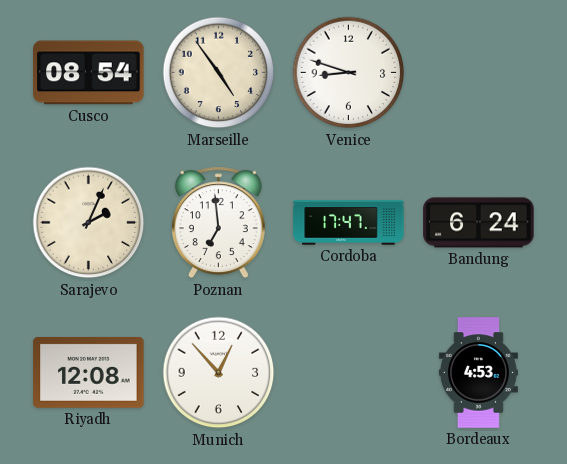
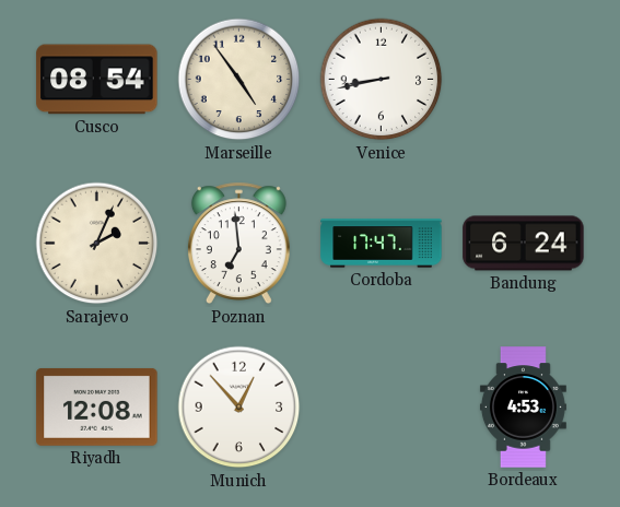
Venice: 8:48 -> 8:43 (382, 80)
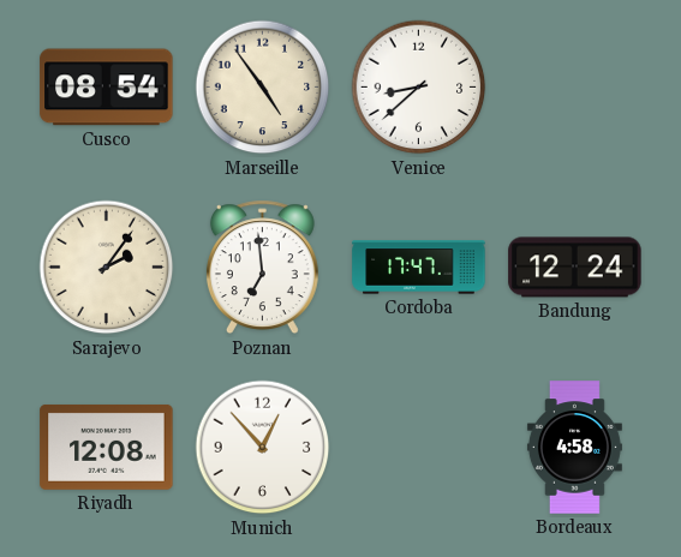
Venice: 8:43 -> 8:38 (419, 88)
Sarajevo: 2:04 -> 2:06 (107, 268)
Bandung: 6:24 -> 12:24 (575, 268)
Bordeaux: 4:53 -> 4:58 (574, 448)
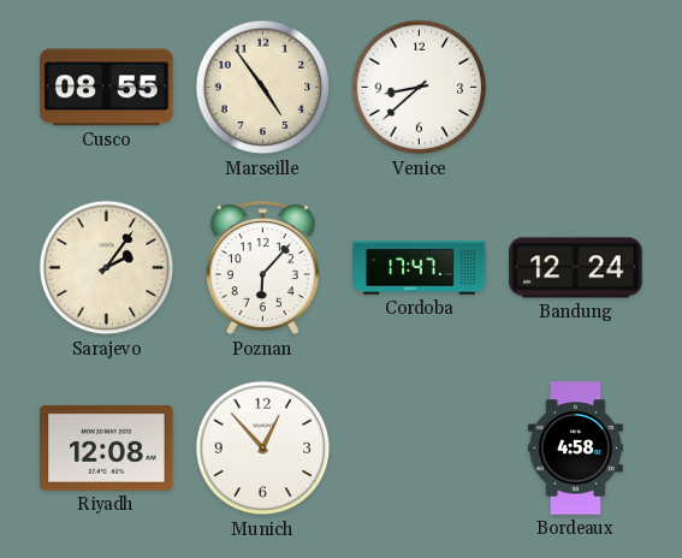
Cusco: 08:54 -> 08:55 (107, 88)
Poznan: 6:59 -> 6:07 (262, 268)
